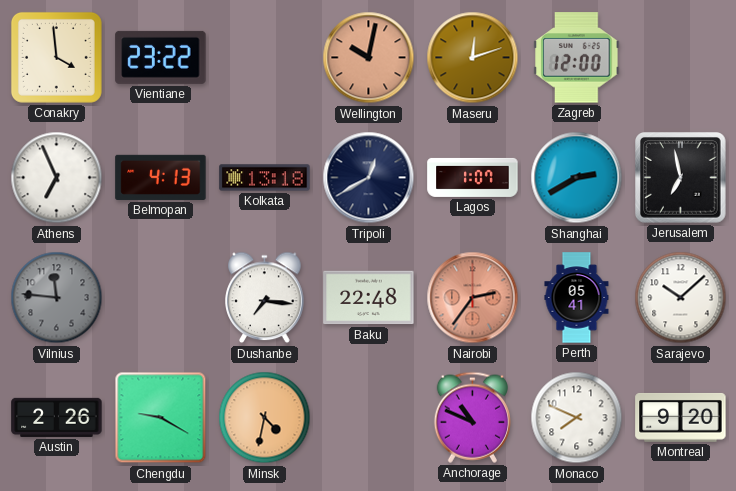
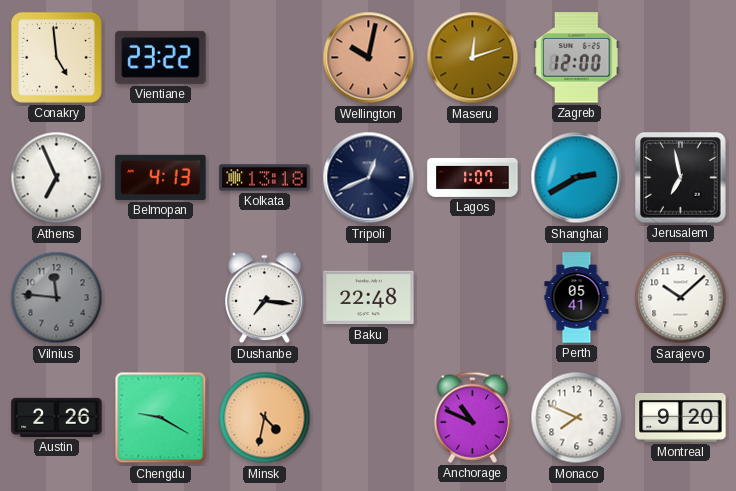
Conakry: 3:59 -> 4:59 (56, 57)
Tripoli: 12:40 -> 12:41 (369, 178)
Nairobi: 2:36 -> none (473, 298)
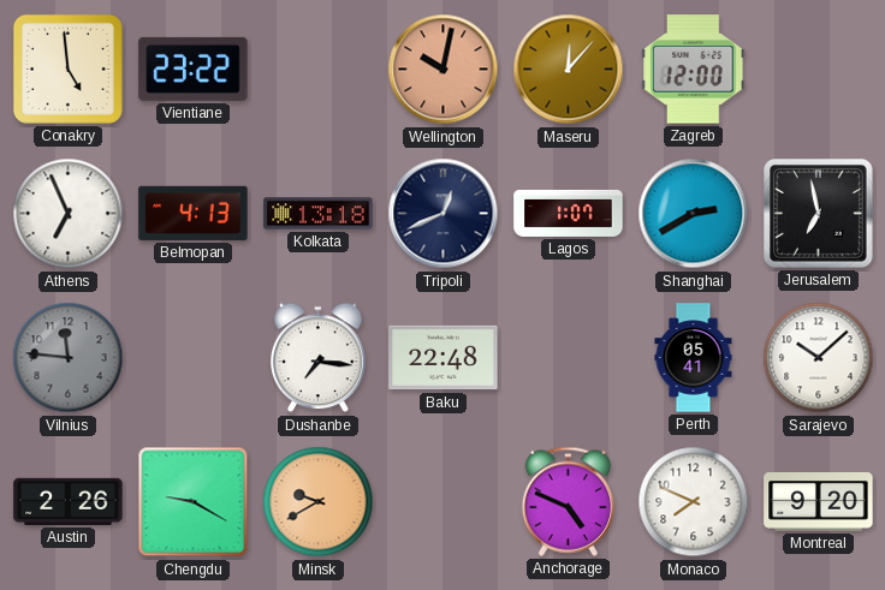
Maseru: 12:12 -> 12:07 (569, 70)
Minsk: 4:32 -> 9:40 (319, 502)
Anchorage: 10:49 -> 4:49 (568, 501)
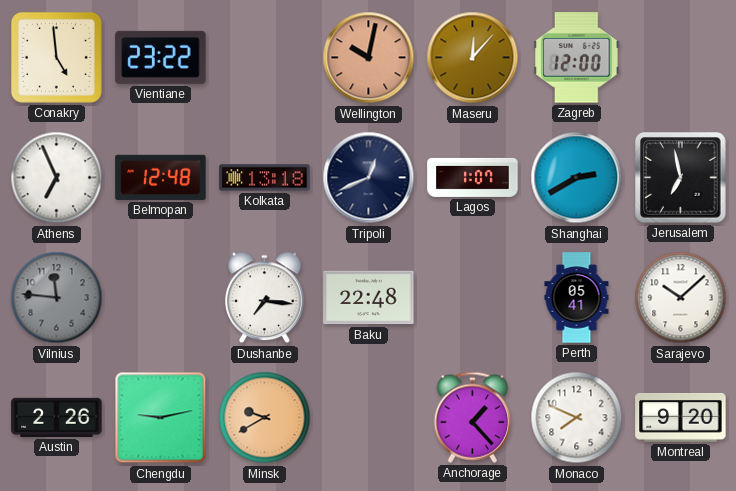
Belmopan: 4:13 -> 12:48 (161, 177)
Chengdu: 9:20 -> 9:13 (161, 418)
Anchorage: 4:49 -> 1:23 (472, 417)
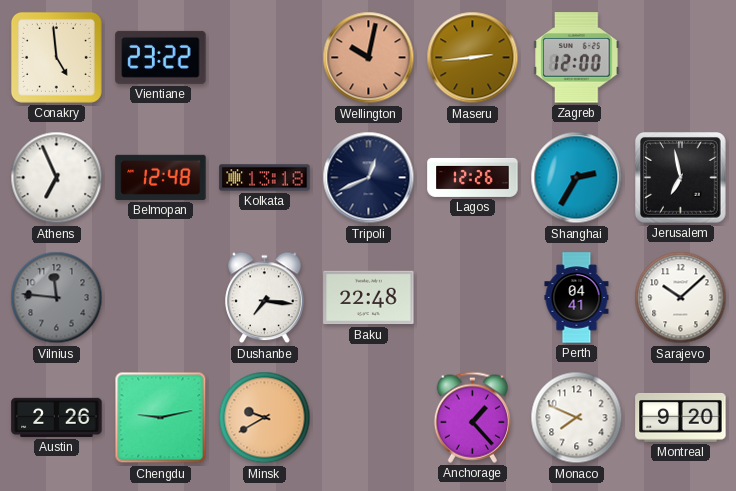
Maseru: 12:07 -> 2:44 (473, 58)
Lagos: 1:07 -> 12:26 (473, 177)
Shanghai: 2:40 -> 2:35 (577, 178)
Perth: 05:41 -> 04:41 (577, 298)
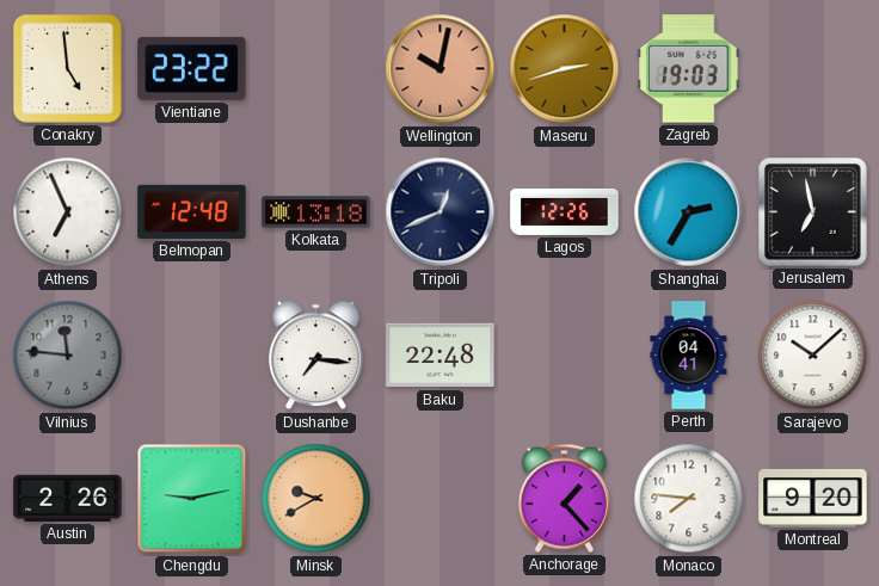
Maseru: 2:44 -> 2:42 (565, 69)
Zagreb: 12:00 -> 19:03 (689, 69)
Monaco: 7:49 -> 7:46 (689, 499)
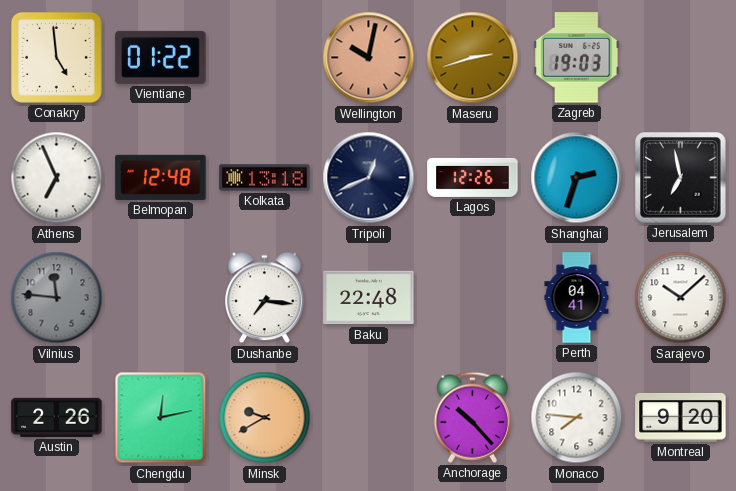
Vientiane: 23:22 -> 01:22 (161, 57)
Shanghai: 2:35 -> 2:33 (577, 178)
Chengdu: 9:13 -> 12:13 (161, 418)
Anchorage: 1:23 -> 10:23 (472, 417)
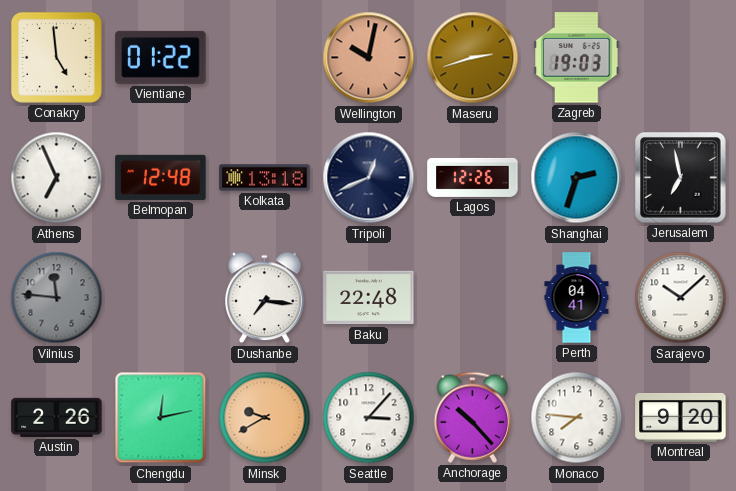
Seattle: none -> 3:07 (369, 418)
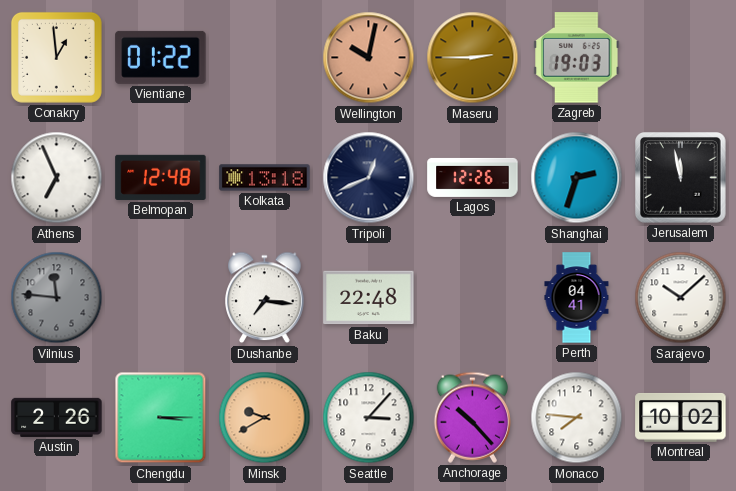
Conakry: 4:59 -> 12:59 (56, 57)
Maseru: 2:42 -> 2:45 (473, 58)
Jerusalem: 6:58 -> 11:58 (681, 178)
Chengdu: 12:13 -> 3:15 (161, 418)
Montreal: 9:20 -> 10:02 (681, 418)
